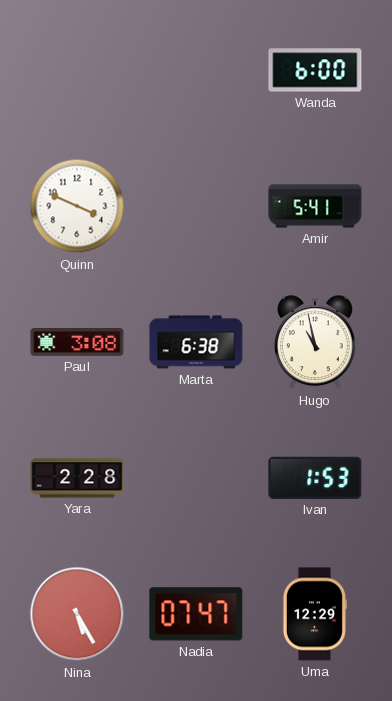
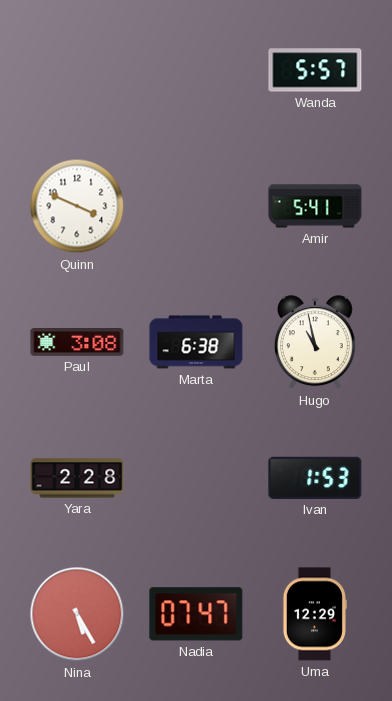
Wanda: 6:00 -> 5:57 (315, 70)
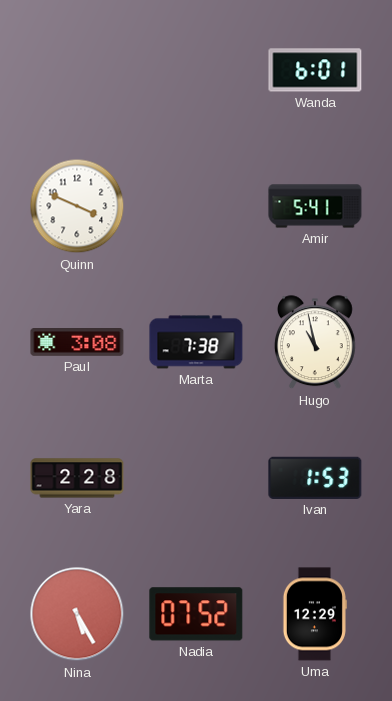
Wanda: 5:57 -> 6:01 (315, 70)
Marta: 6:38 -> 7:38 (196, 342)
Nadia: 07:47 -> 07:52 (196, 614)
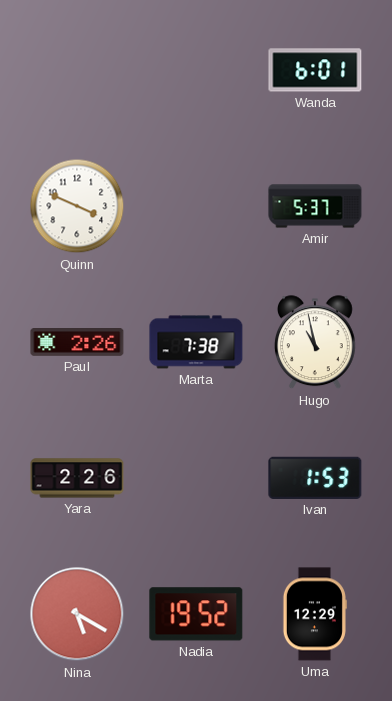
Amir: 5:41 -> 5:37 (315, 206)
Paul: 3:08 -> 2:26 (77, 343)
Yara: 2:28 -> 2:26 (77, 478)
Nina: 5:25 -> 5:20 (77, 614)
Nadia: 07:52 -> 19:52 (196, 614)
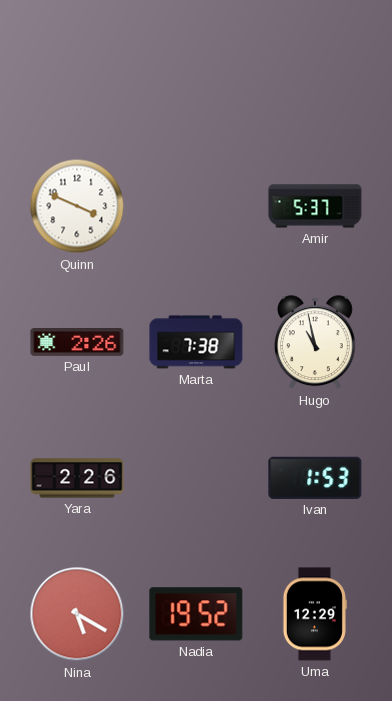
Wanda: 6:01 -> none (315, 70)
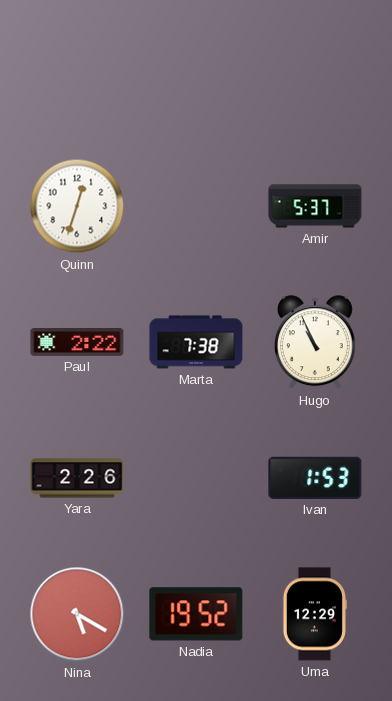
Quinn: 3:49 -> 12:33 (77, 206)
Paul: 2:26 -> 2:22 (77, 343)
Hugo: 10:58 -> 10:56 (315, 343)
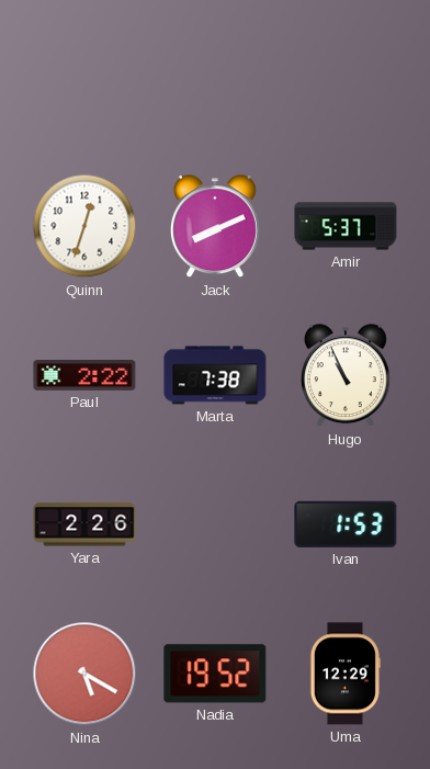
Jack: none -> 8:11 (215, 227)
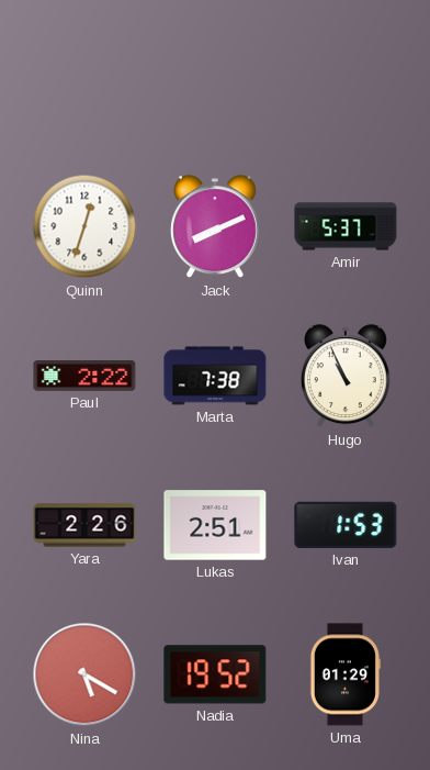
Lukas: none -> 2:51 (215, 525)
Uma: 12:29 -> 01:29 (344, 674)
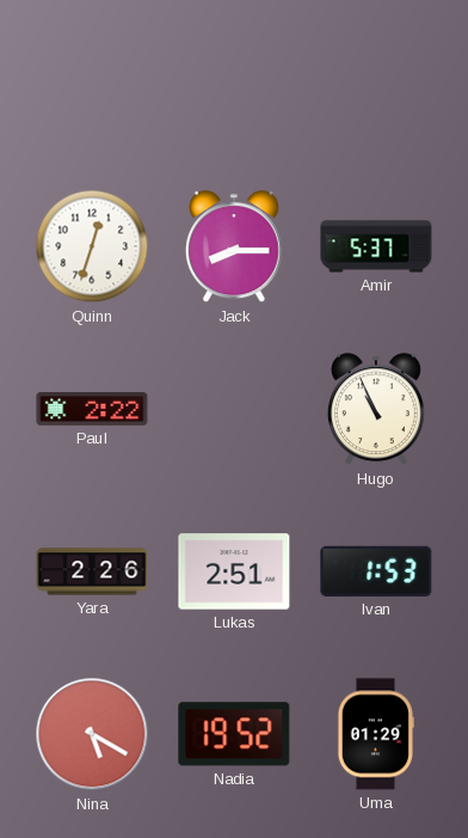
Jack: 8:11 -> 8:15 (234, 247)
Marta: 7:38 -> none (215, 376)
